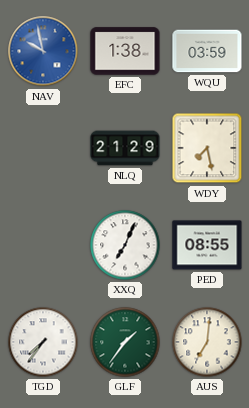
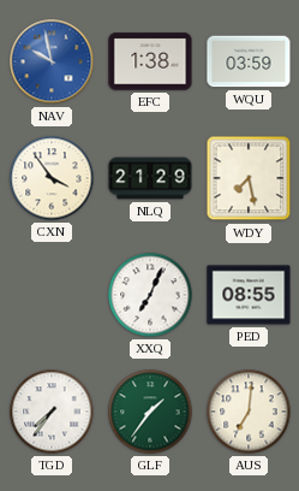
CXN: none -> 3:54 (52, 178)
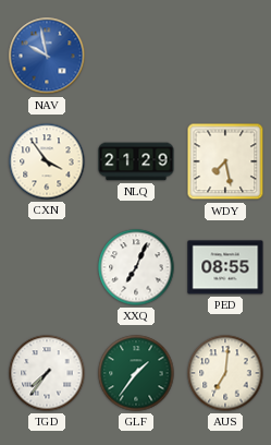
EFC: 1:38 -> none (150, 61)
WQU: 03:59 -> none (249, 61)
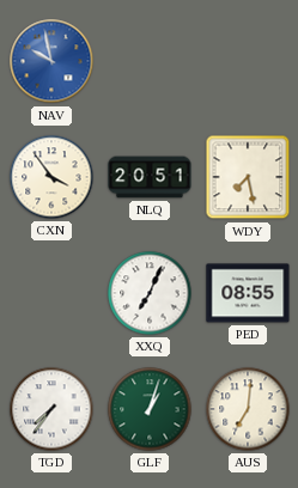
NLQ: 21:29 -> 20:51 (150, 177)
GLF: 1:36 -> 1:03 (150, 409)
